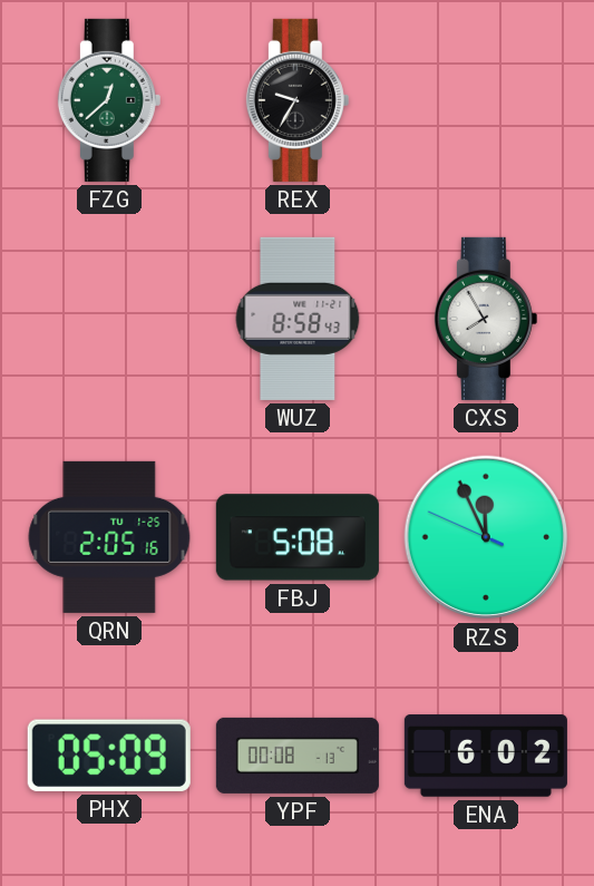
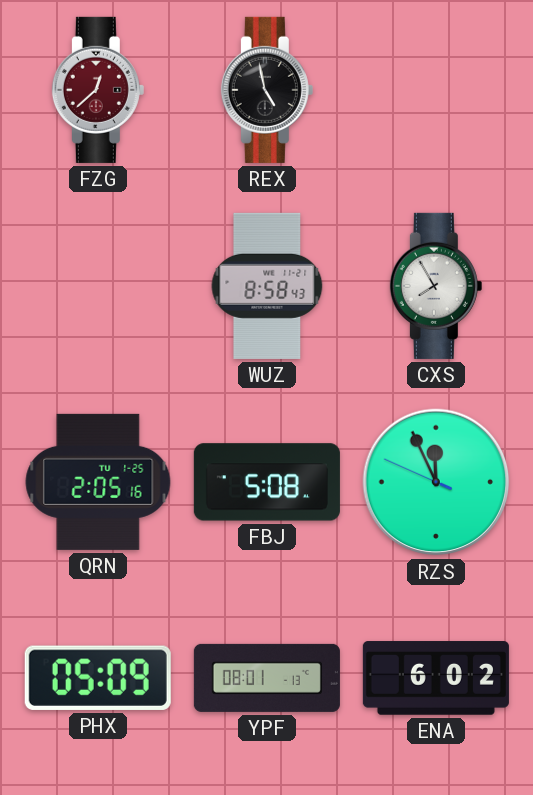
FZG dial: green -> burgundy (98, 90)
REX: 9:35 -> 4:58 (267, 90)
YPF: 00:08 -> 08:01 (267, 678)
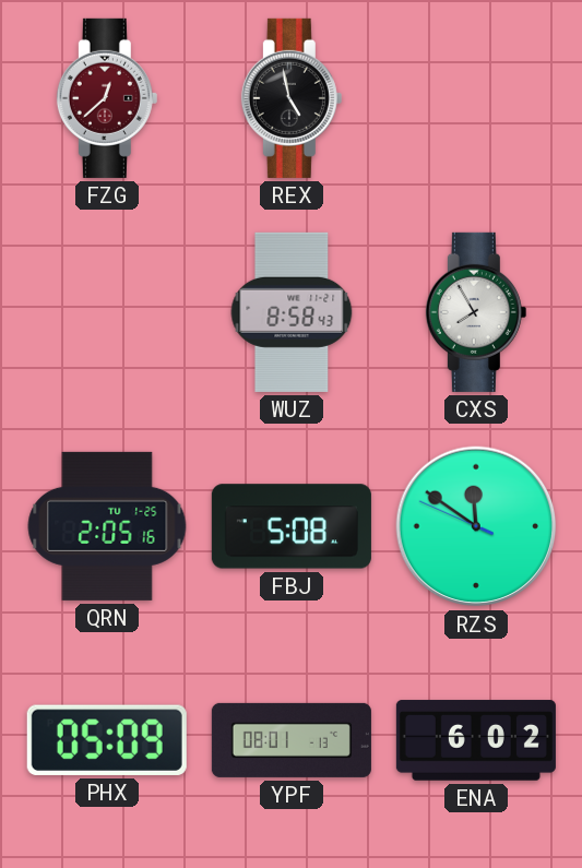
RZS: 11:55 -> 11:50 (476, 526)
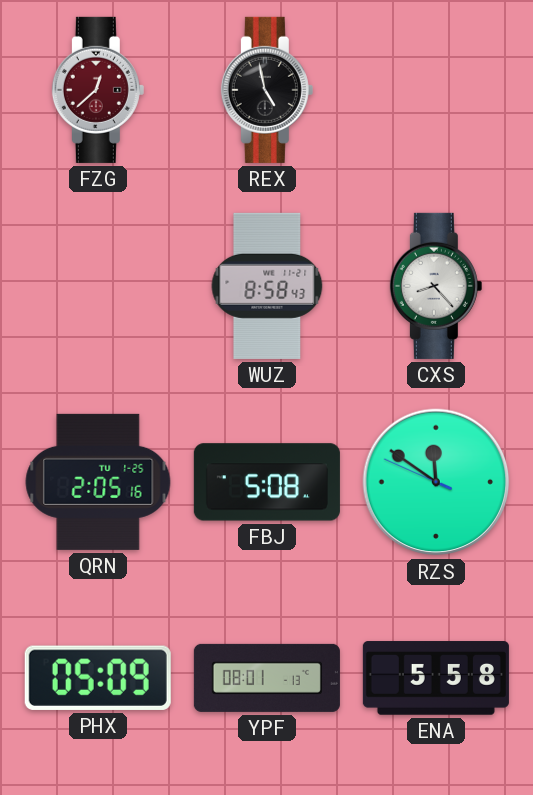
CXS: 7:55 -> 8:23 (436, 286)
ENA: 6:02 -> 5:58 (436, 678)
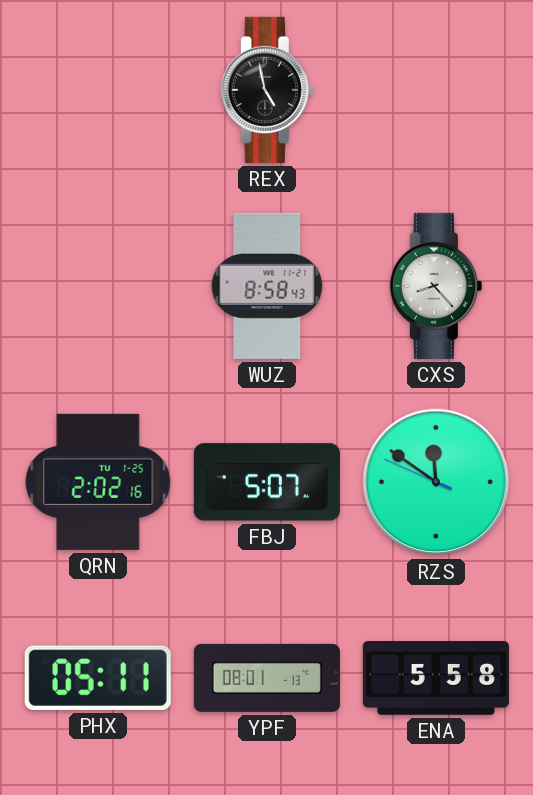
FZG: 12:38 -> none (98, 90)
QRN: 2:05 -> 2:02 (98, 482)
FBJ: 5:08 -> 5:07 (267, 482)
PHX: 05:09 -> 05:11 (98, 678)
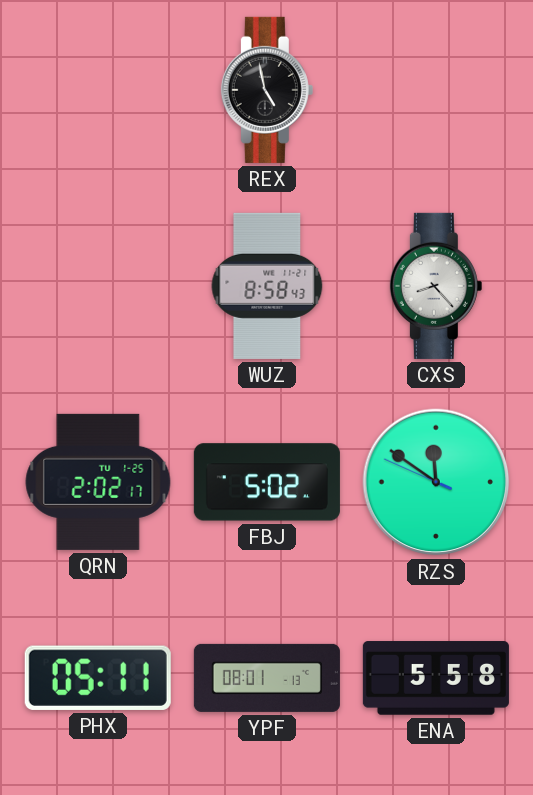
QRN: 2:02:16 -> 2:02:17 (98, 482)
FBJ: 5:07 -> 5:02 (267, 482)
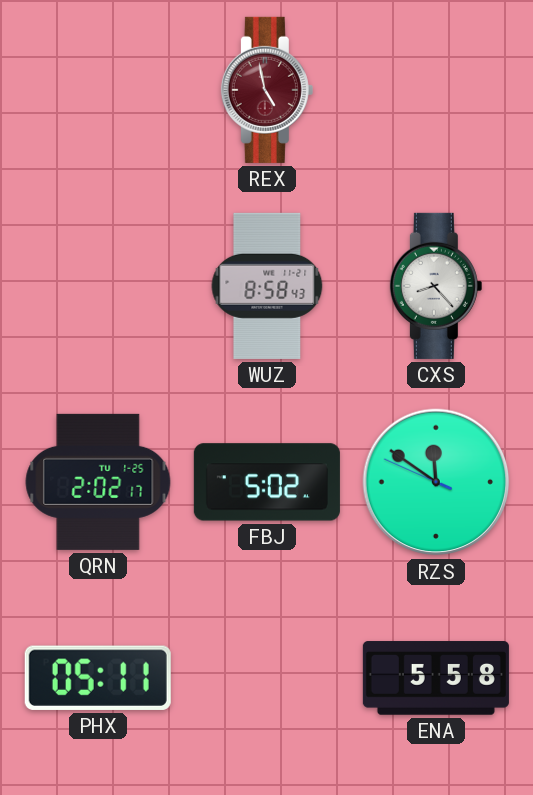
REX dial: black -> burgundy (267, 90)
YPF: 08:01 -> none (267, 678)
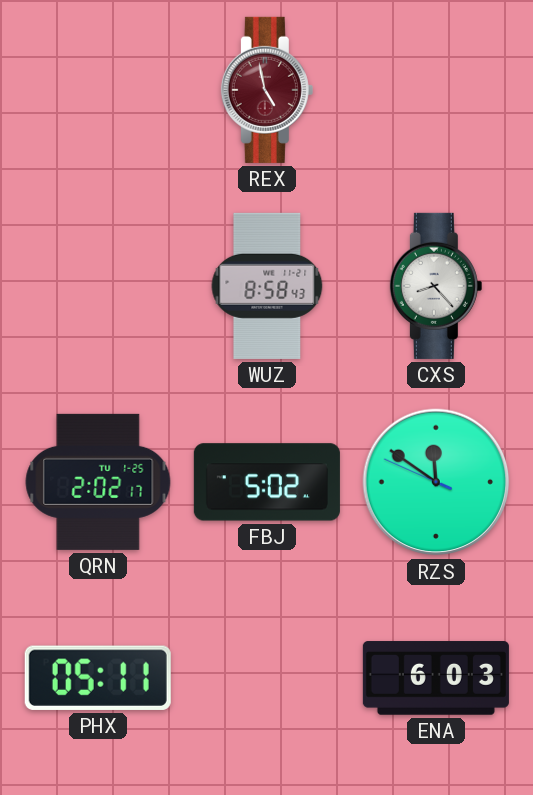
ENA: 5:58 -> 6:03 (436, 678)
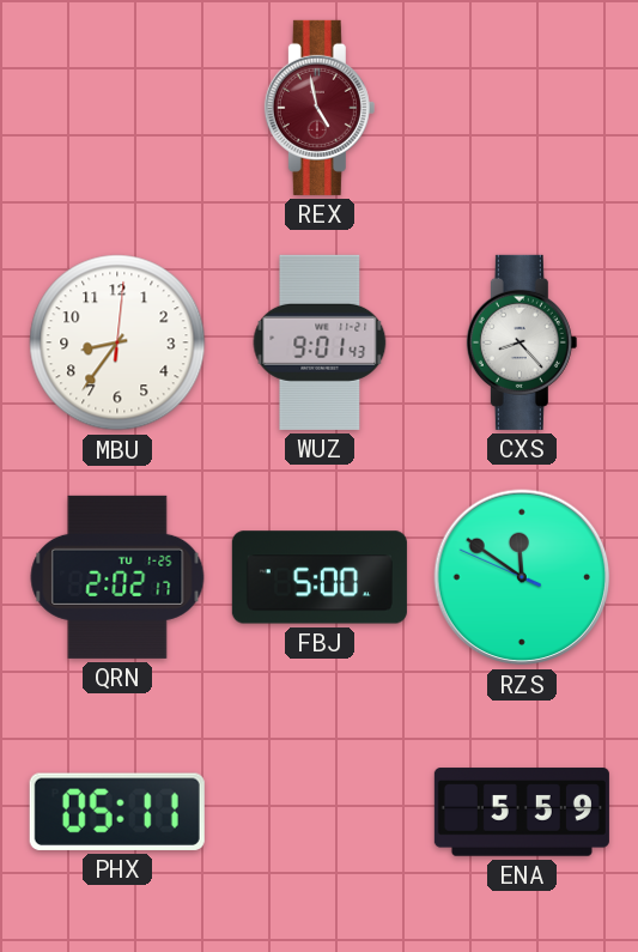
MBU: none -> 8:36 (117, 342)
WUZ: 8:58 -> 9:01 (320, 342)
FBJ: 5:02 -> 5:00 (320, 577)
ENA: 6:03 -> 5:59 (522, 812)
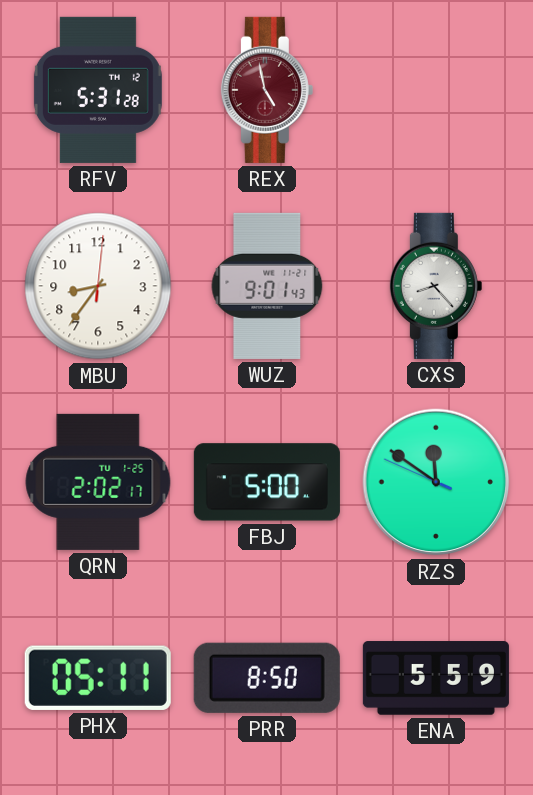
RFV: none -> 5:31 (98, 90)
PRR: none -> 8:50 (267, 678)
